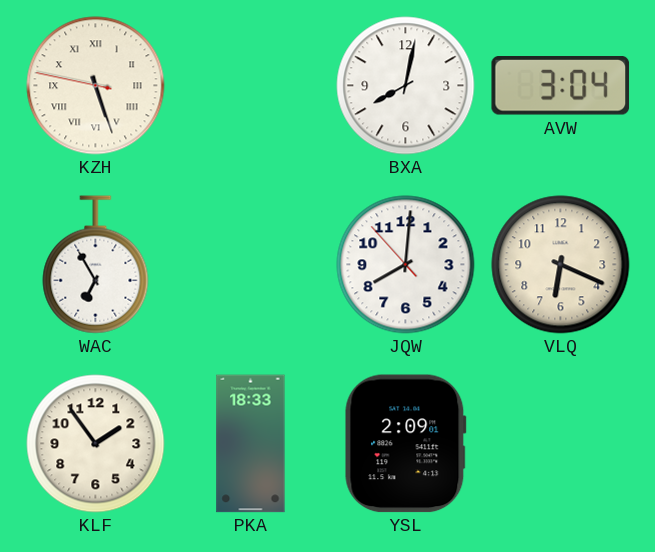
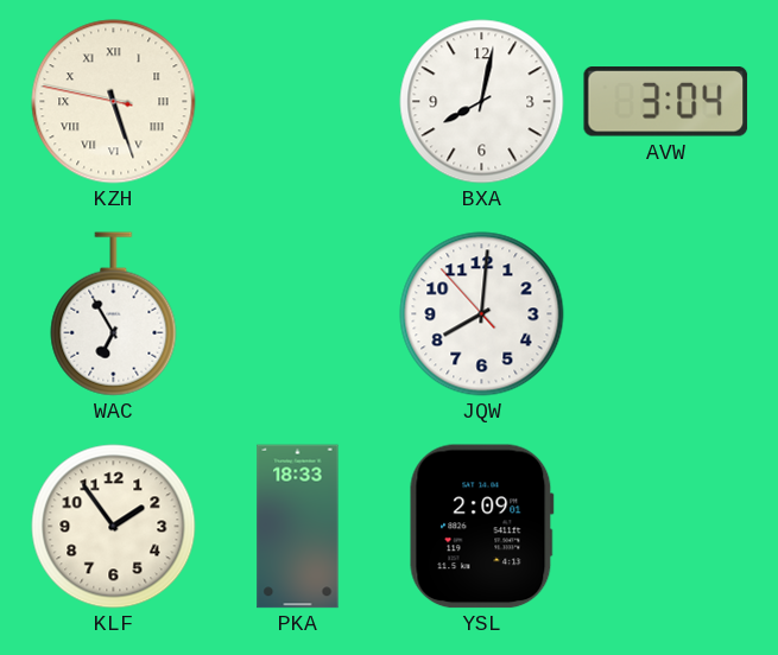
VLQ: 6:19 -> none (561, 265)
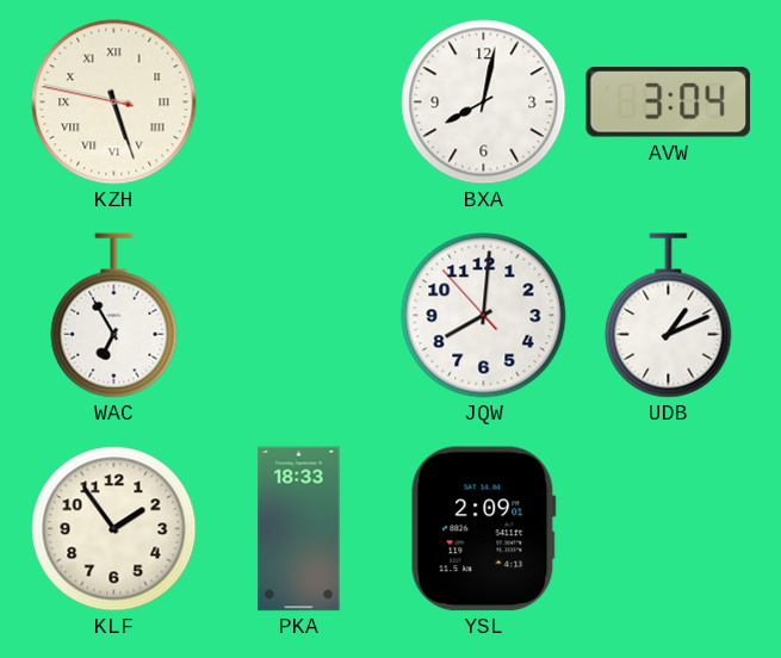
UDB: none -> 1:11 (669, 316)
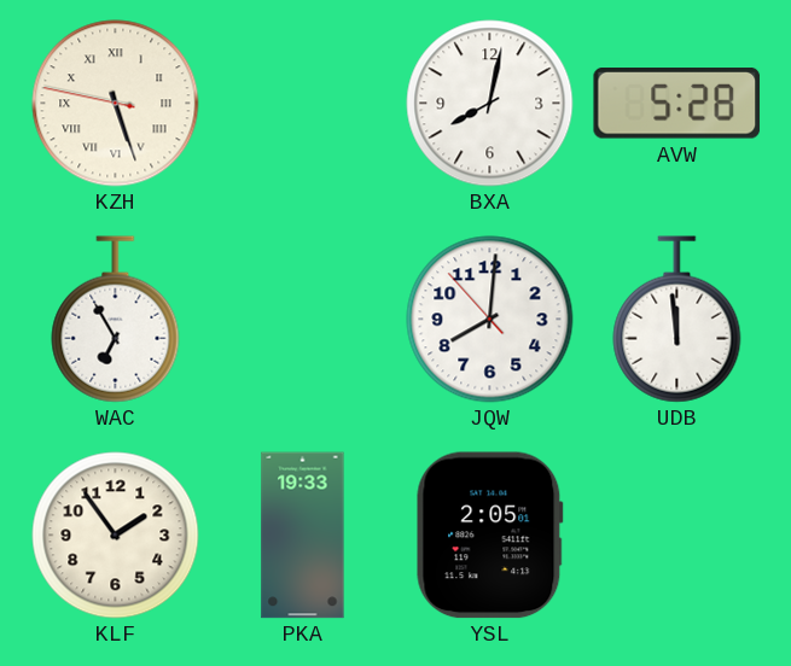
AVW: 3:04 -> 5:28 (677, 104)
UDB: 1:11 -> 11:59 (677, 320)
PKA: 18:33 -> 19:33 (303, 536)
YSL: 2:09 -> 2:05 (489, 536)
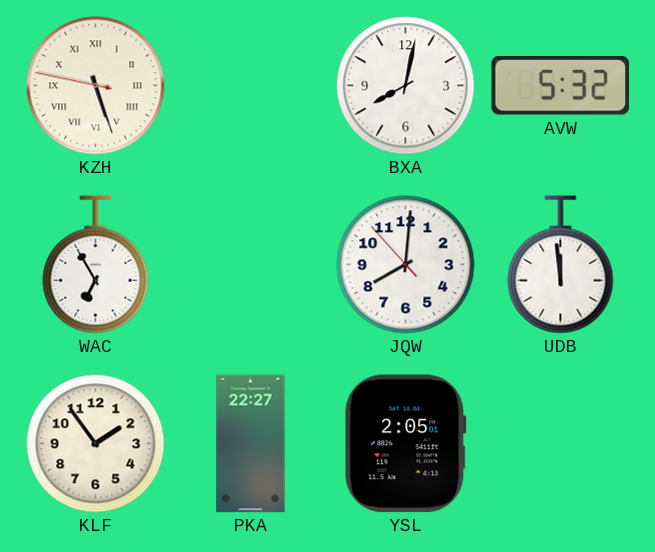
AVW: 5:28 -> 5:32 (561, 86)
PKA: 19:33 -> 22:27 (251, 444)
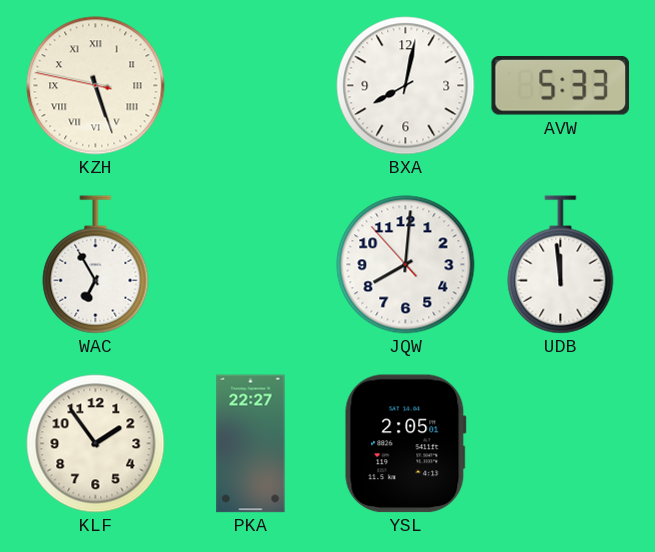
AVW: 5:32 -> 5:33 (561, 86)
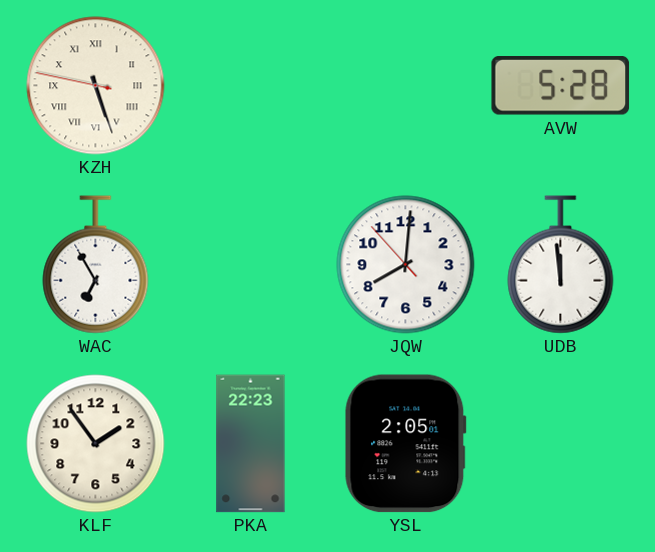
BXA: 8:02 -> none (406, 86)
AVW: 5:33 -> 5:28 (561, 86)
PKA: 22:27 -> 22:23 (251, 444)
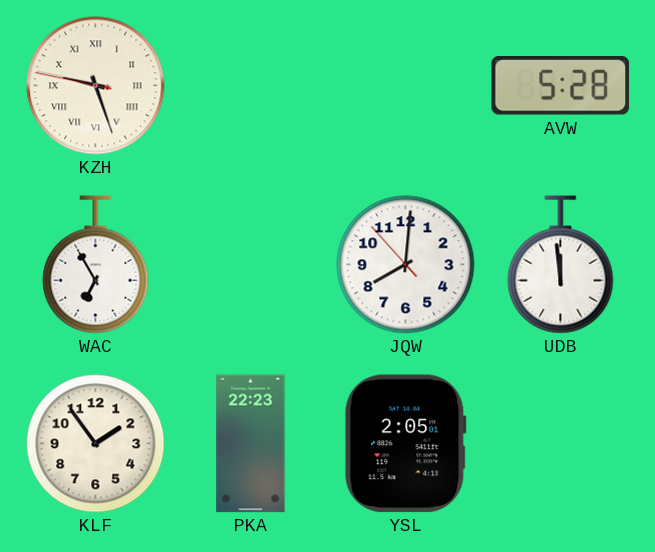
KZH: 5:26 -> 9:26 (96, 86)
